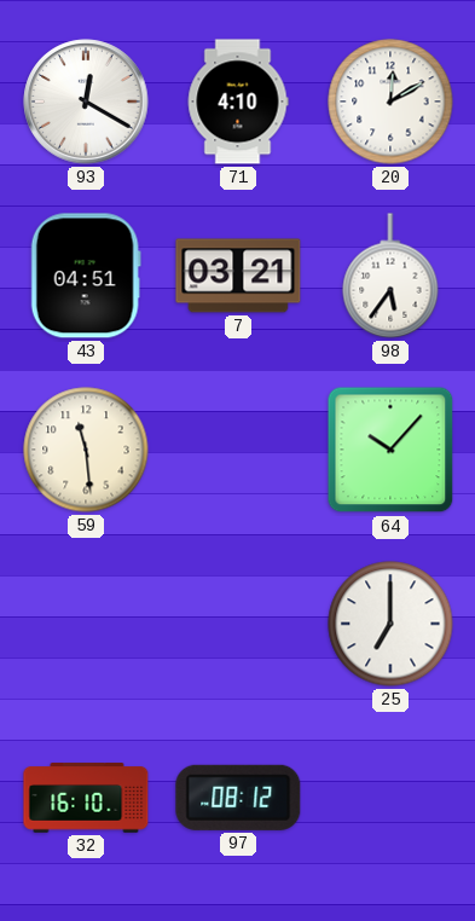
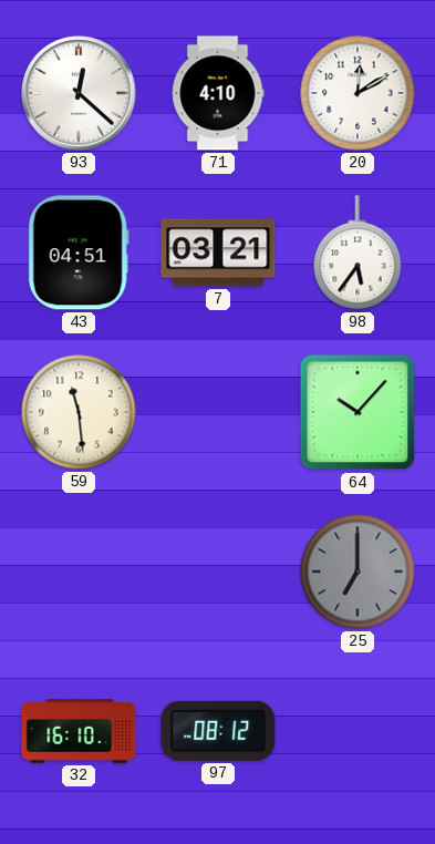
93: 12:20 -> 12:22 (79, 93)
25 dial: white -> grey (358, 572)
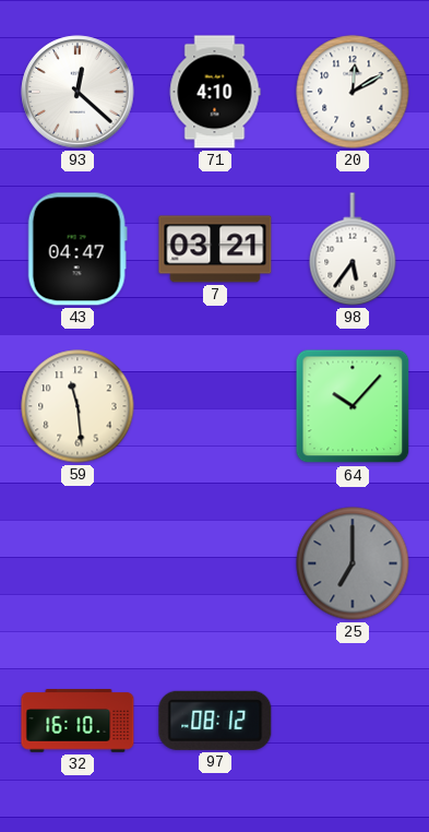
43: 04:51 -> 04:47 (78, 249)
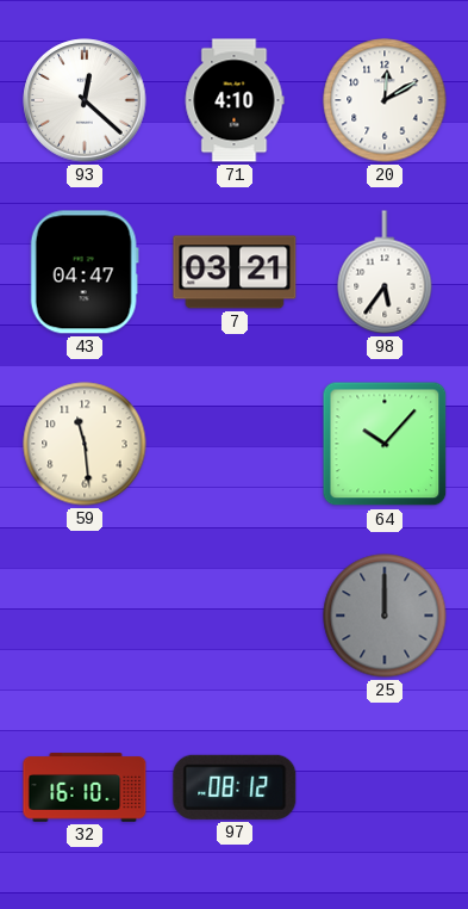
25: 7:00 -> 12:00 (385, 616)
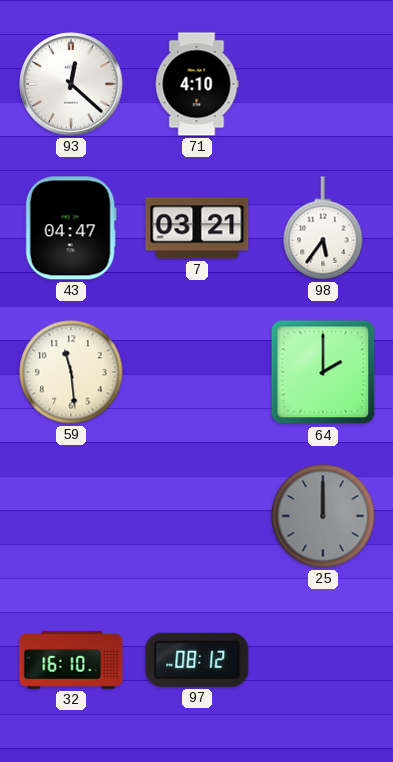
20: 12:10 -> none (385, 100)
64: 10:07 -> 2:00 (323, 372)
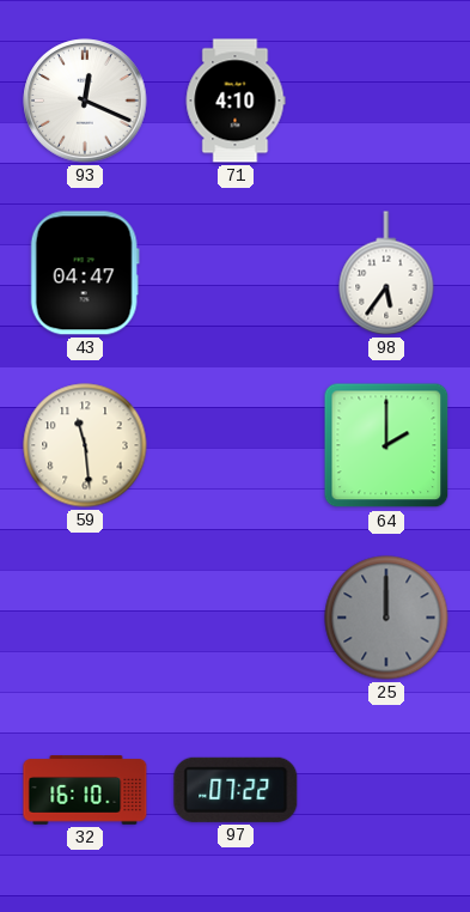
93: 12:22 -> 12:19 (85, 101)
7: 03:21 -> none (197, 228)
97: 08:12 -> 07:22 (236, 790)
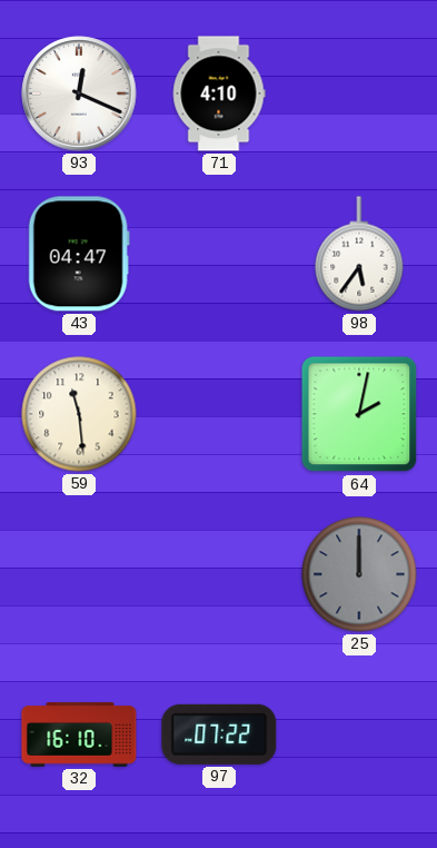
64: 2:00 -> 2:02 (359, 414)
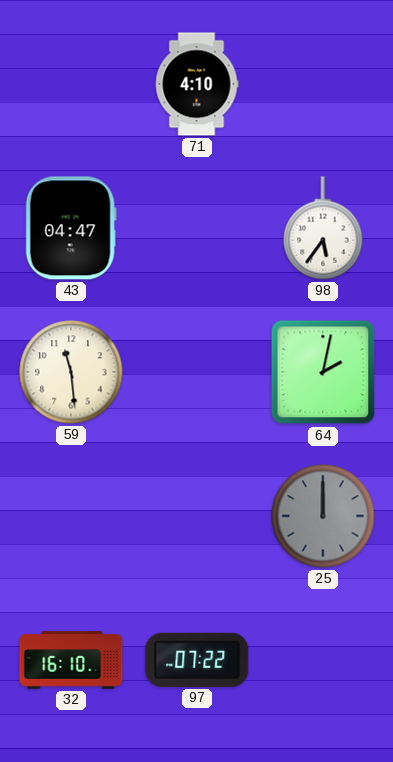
93: 12:19 -> none (79, 93)
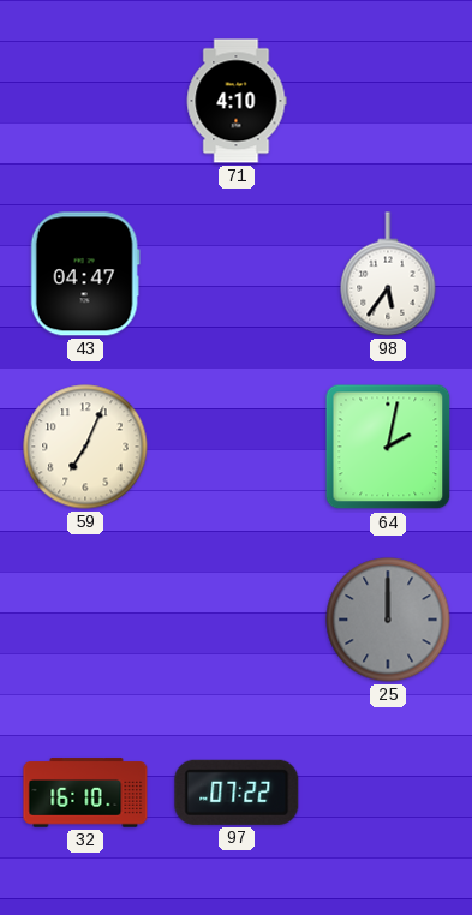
59: 11:29 -> 7:04 (85, 447)
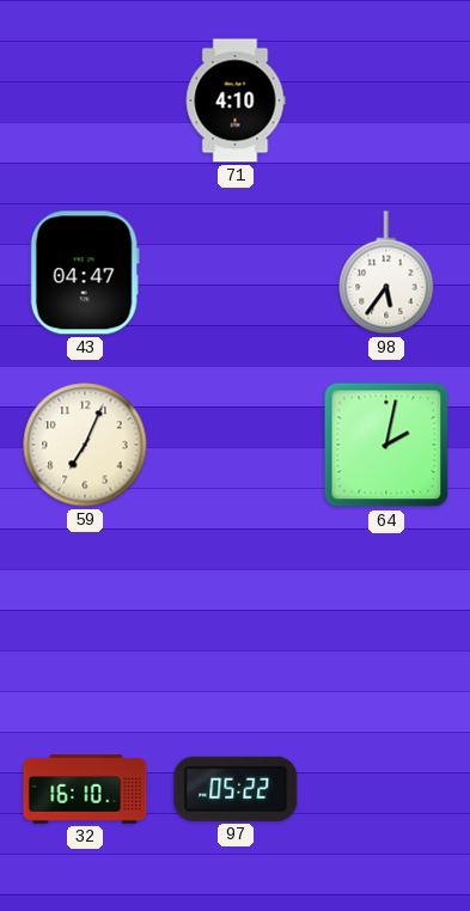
25: 12:00 -> none (388, 620)
97: 07:22 -> 05:22 (236, 789)
